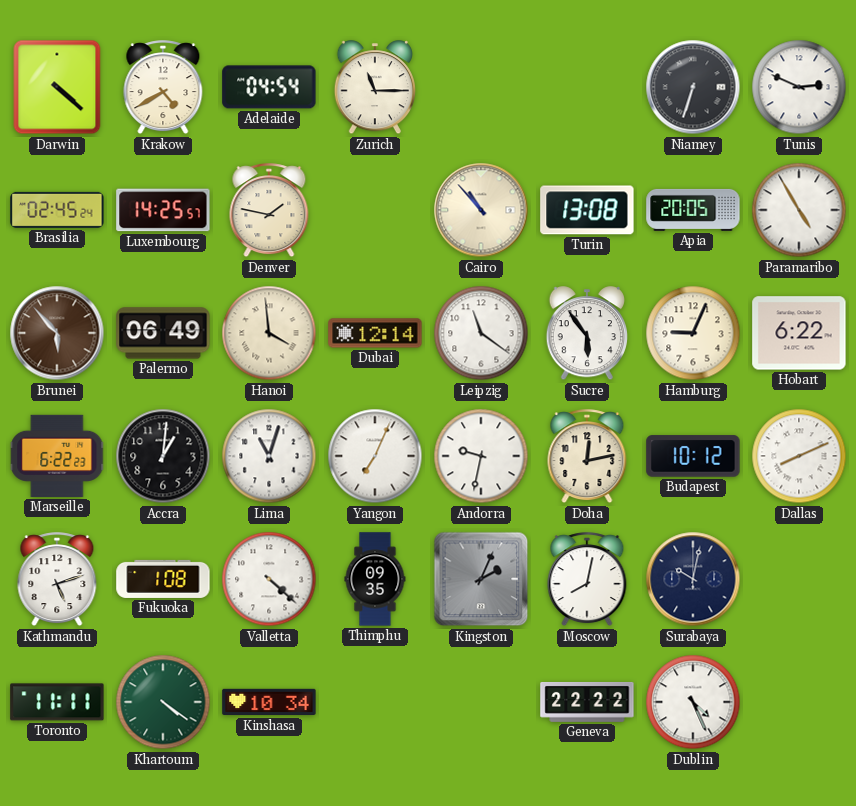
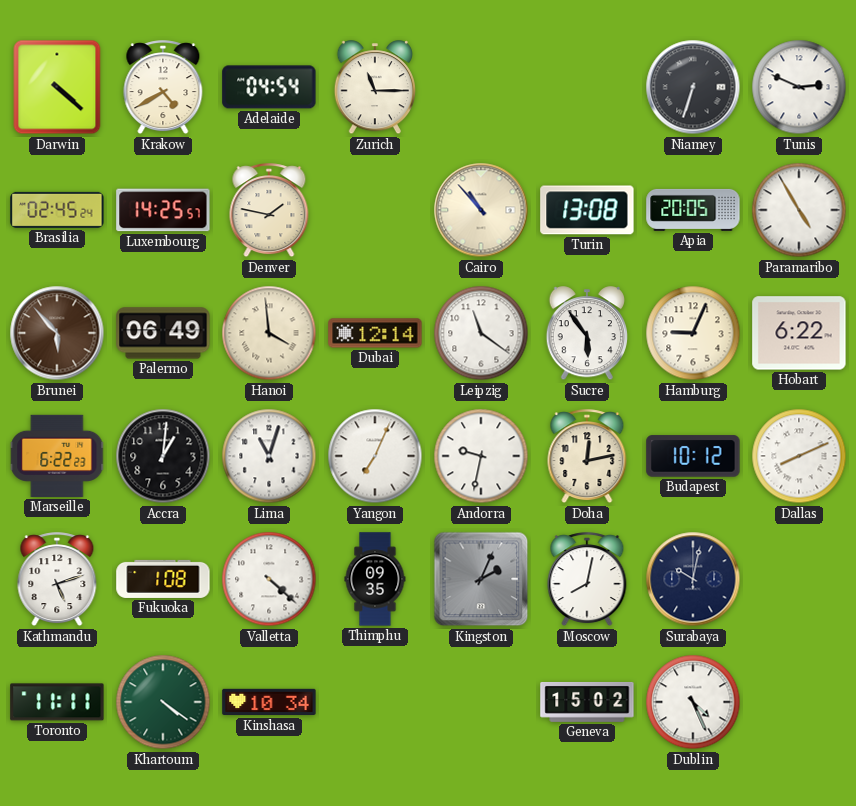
Geneva: 22:22 -> 15:02 (587, 702)
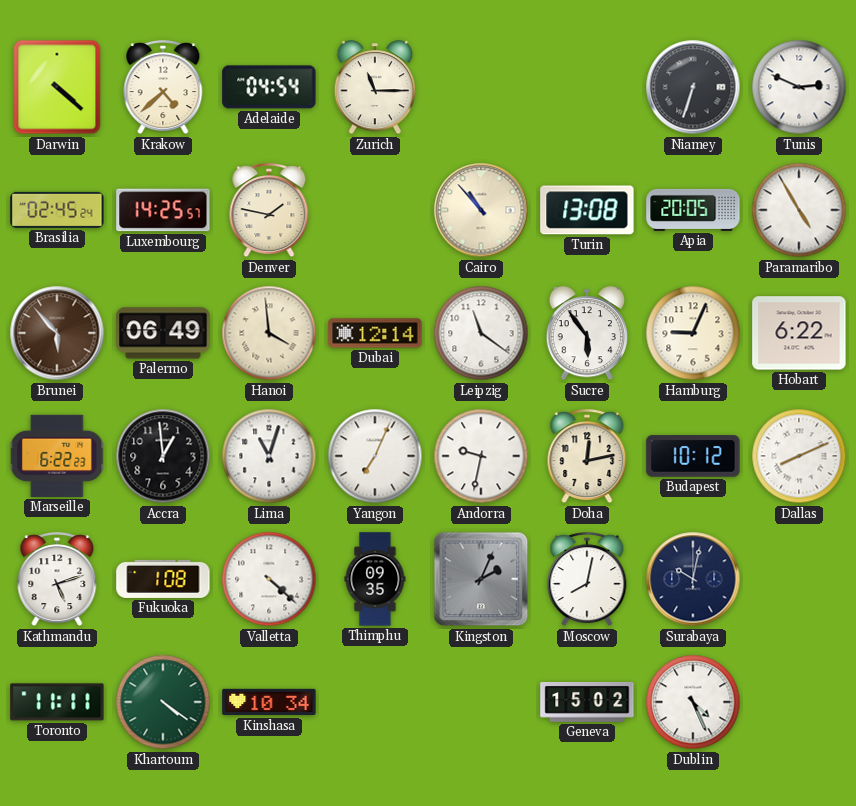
Krakow: 4:40 -> 4:38 (163, 88)
Accra: 1:01 -> 12:59 (163, 456)
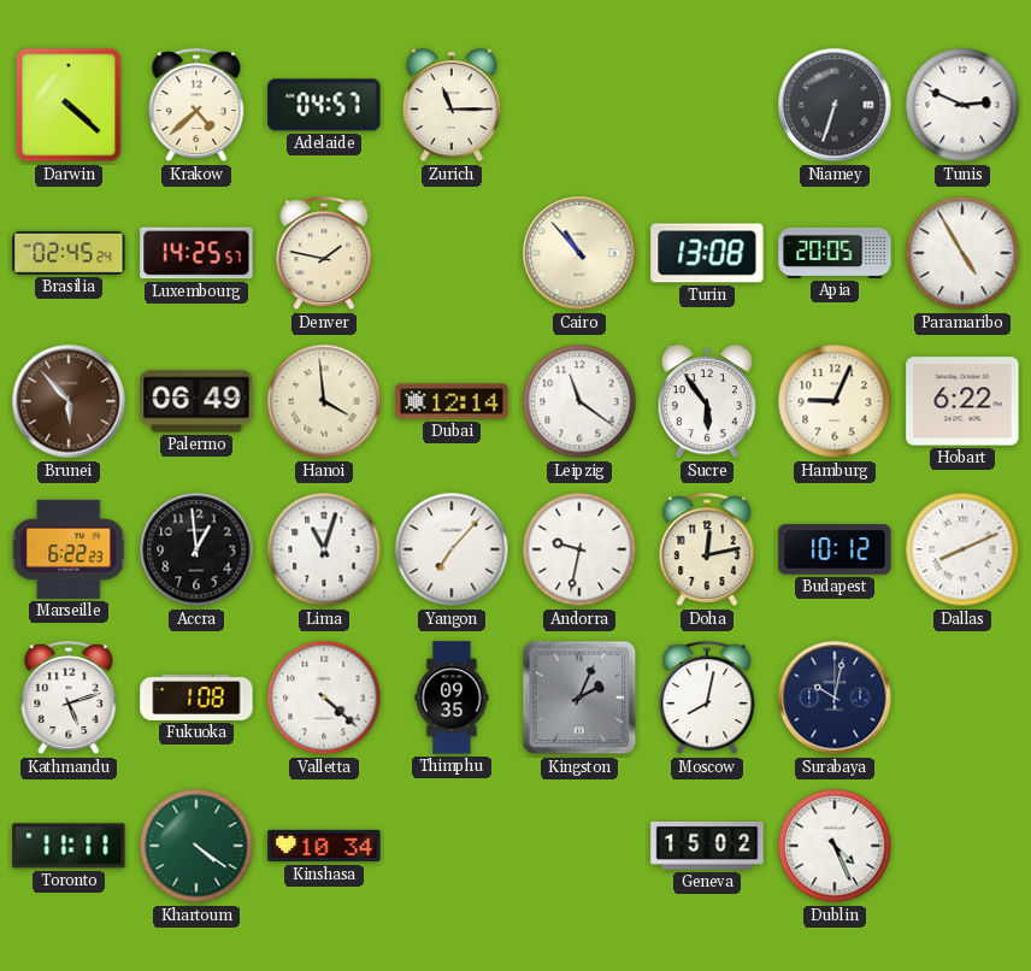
Adelaide: 04:54 -> 04:57 (324, 105)
Yangon: 7:04 -> 7:07 (452, 549)
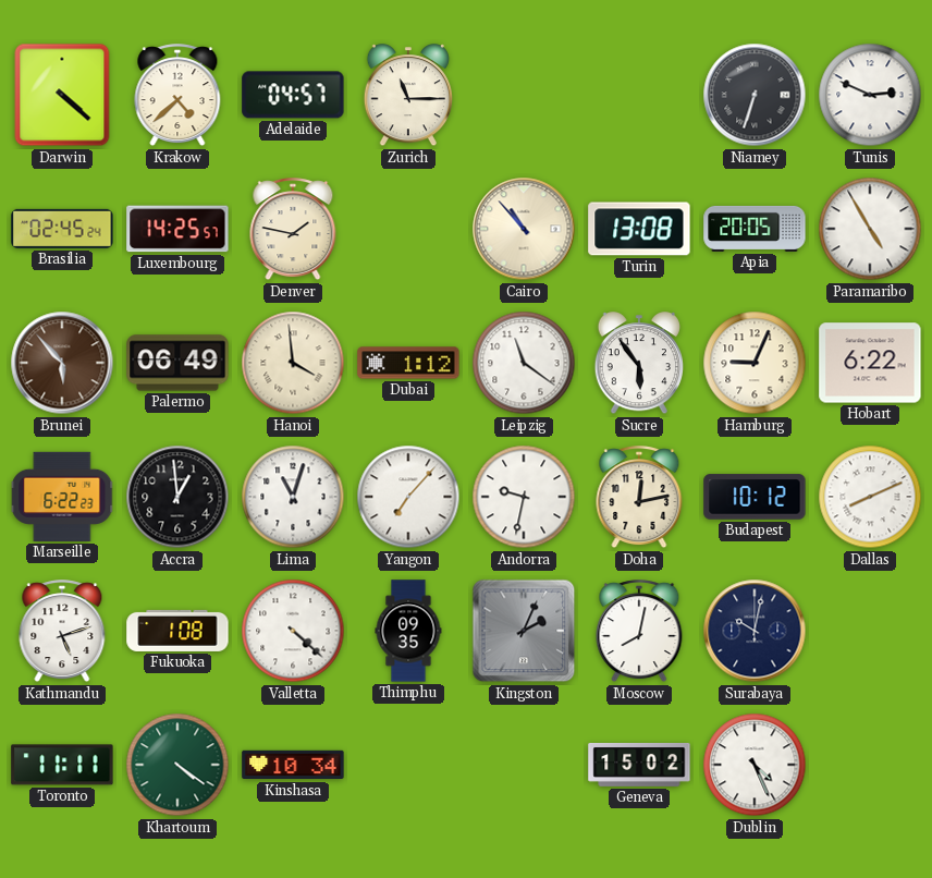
Dubai: 12:14 -> 1:12 (408, 363)
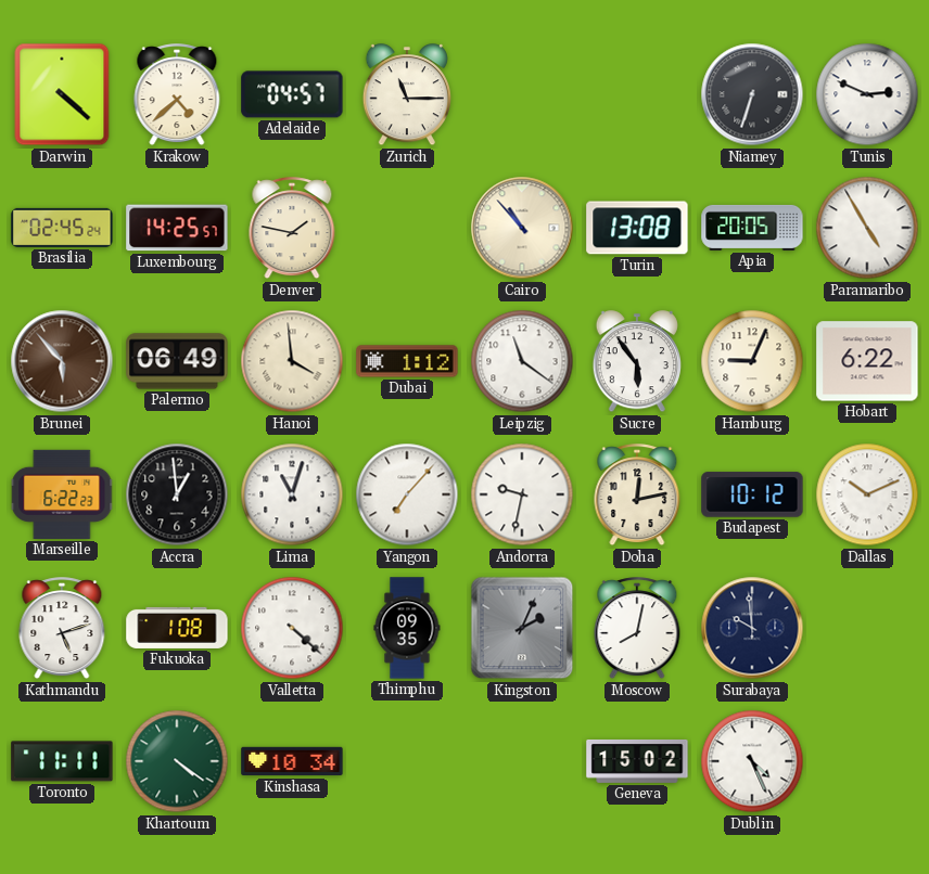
Dallas: 8:11 -> 10:11 (867, 494)
Surabaya: 10:02 -> 9:59 (752, 628)
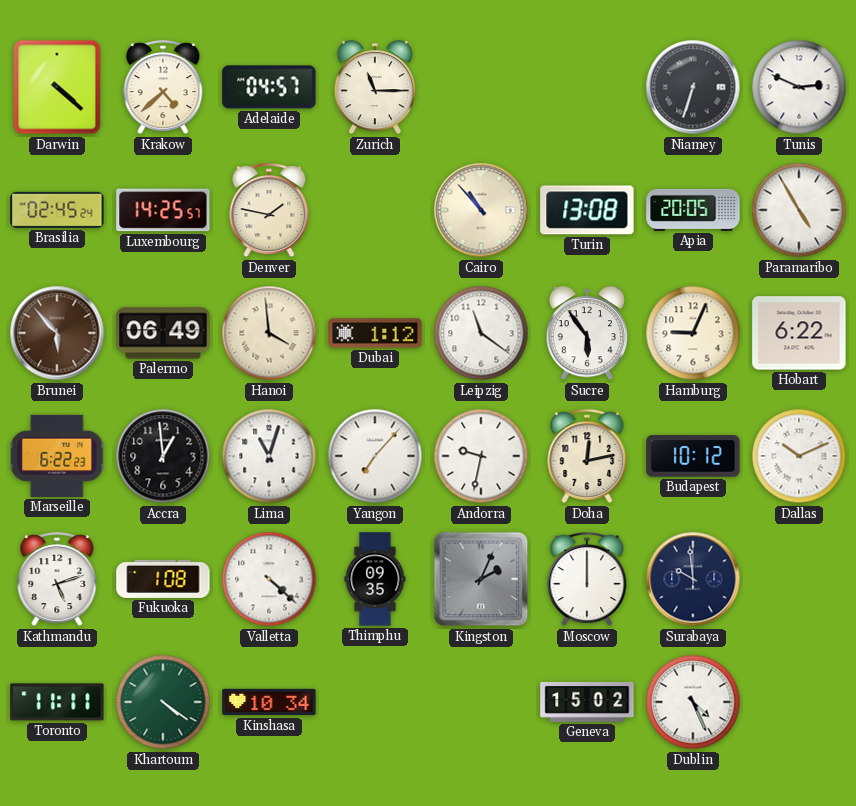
Moscow: 8:02 -> 12:00 (587, 580)
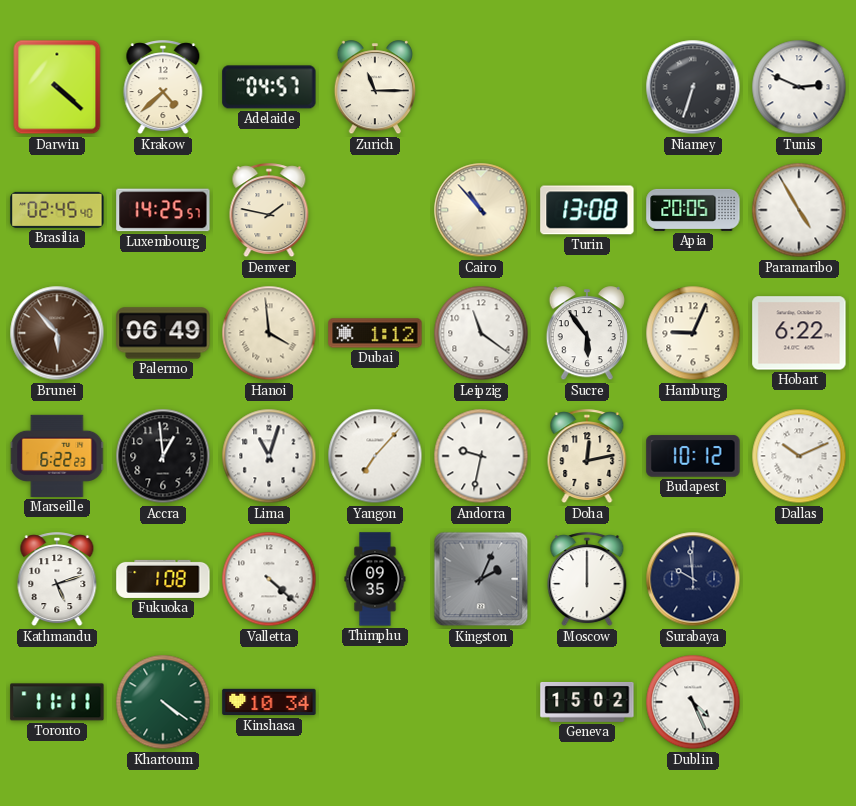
Brasilia: 02:45:24 -> 02:45:40 (57, 210)
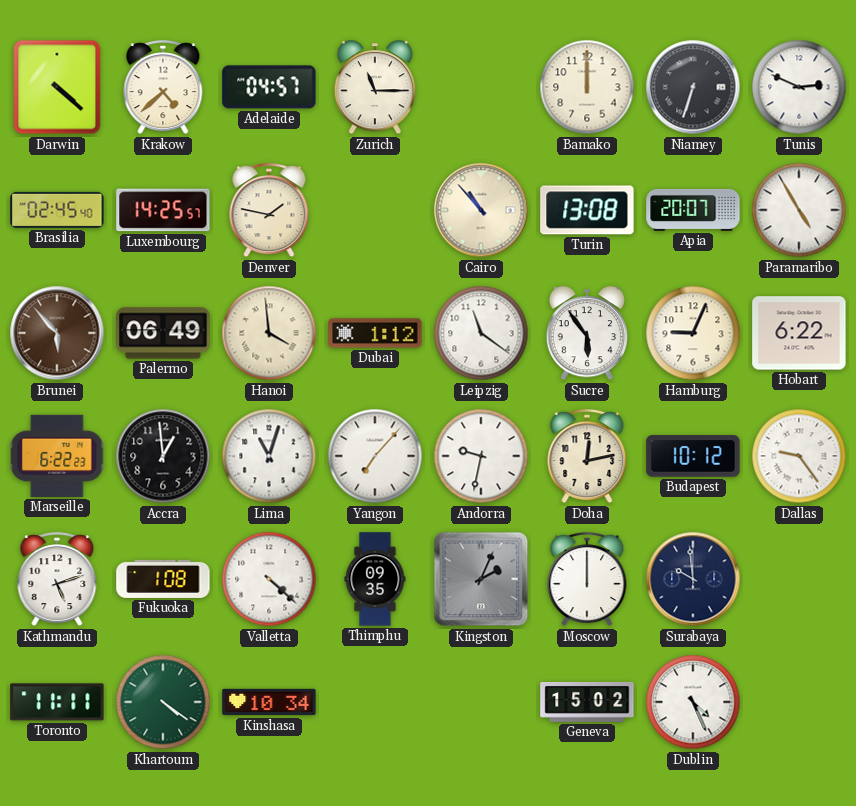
Bamako: none -> 12:00 (587, 87)
Apia: 20:05 -> 20:07 (693, 210)
Dallas: 10:11 -> 9:24 (799, 456)
